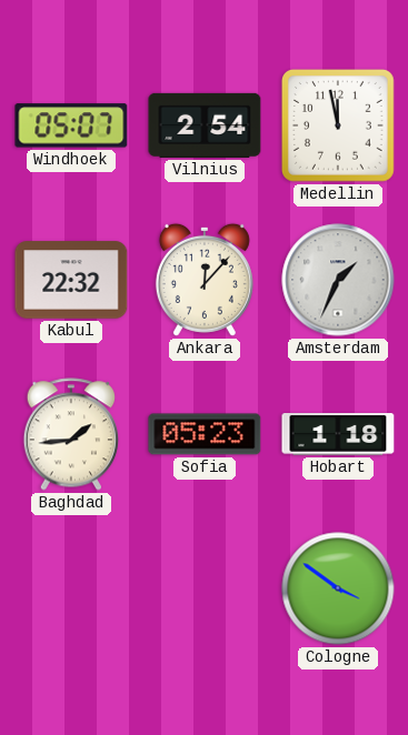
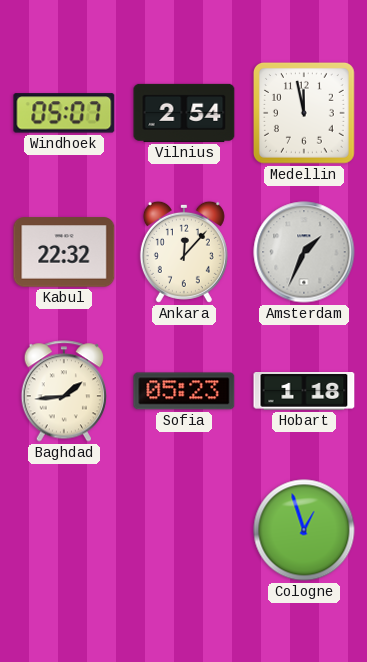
Cologne: 3:51 -> 12:57 (304, 530)
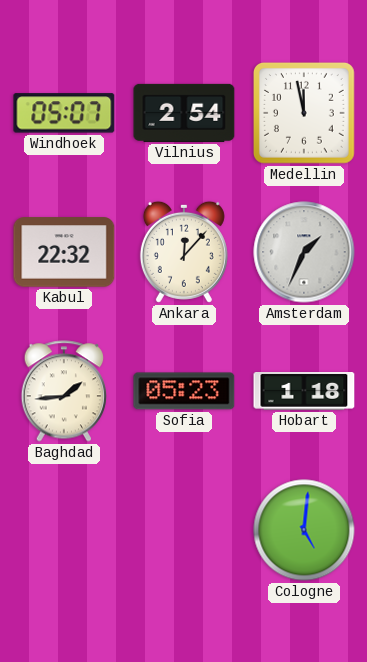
Cologne: 12:57 -> 5:01 (304, 530)
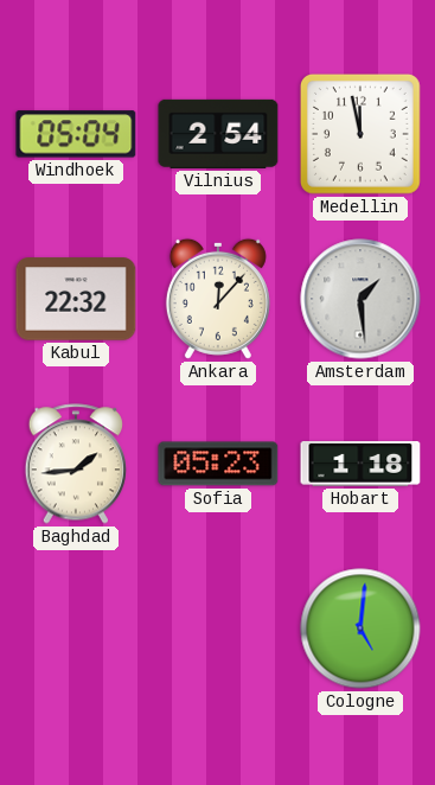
Windhoek: 05:07 -> 05:04 (76, 134)
Amsterdam: 1:34 -> 1:29 (360, 299)
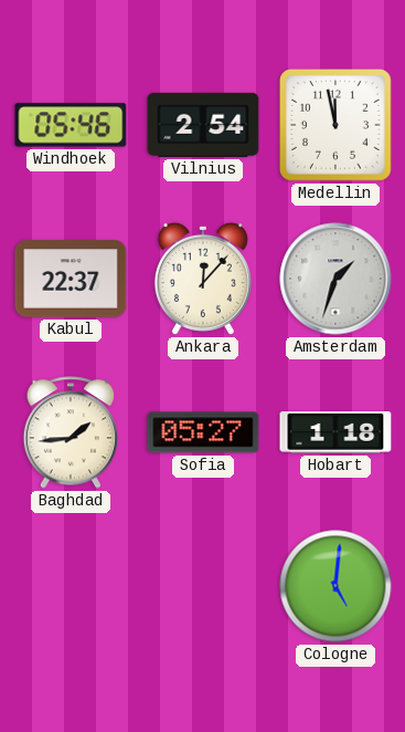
Windhoek: 05:04 -> 05:46 (71, 125)
Kabul: 22:32 -> 22:37 (71, 279)
Amsterdam: 1:29 -> 1:33 (335, 279)
Sofia: 05:23 -> 05:27 (203, 432)
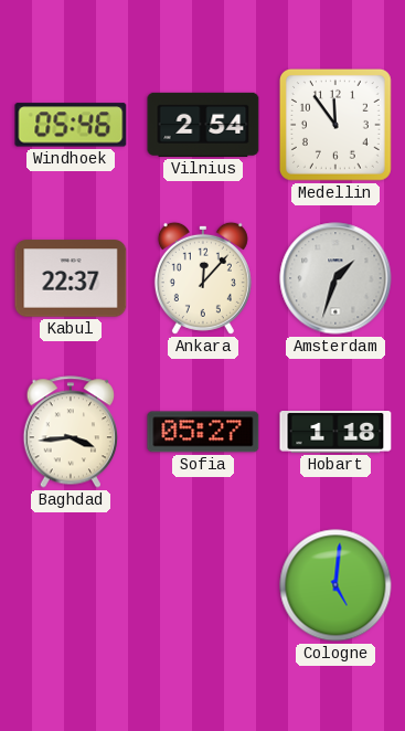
Medellin: 11:58 -> 11:54 (335, 125)
Baghdad: 1:44 -> 3:44 (70, 432)
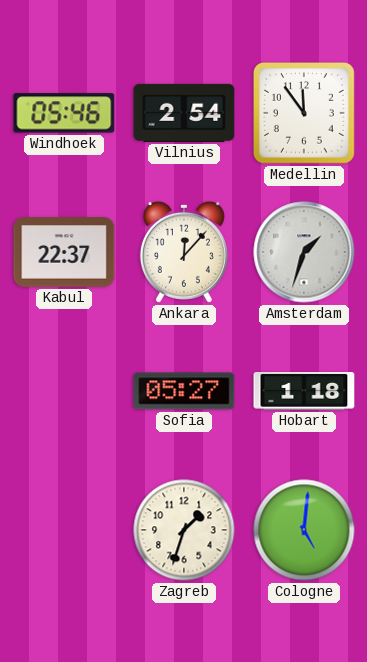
Baghdad: 3:44 -> none (70, 432)
Zagreb: none -> 1:33 (184, 530)
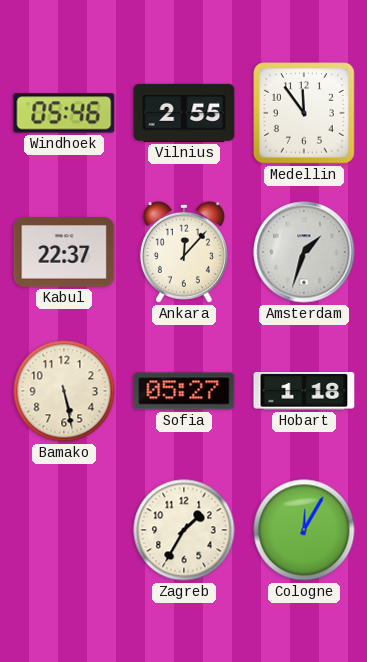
Vilnius: 2:54 -> 2:55 (184, 113)
Bamako: none -> 5:28 (64, 391)
Zagreb: 1:33 -> 1:35 (184, 530)
Cologne: 5:01 -> 12:05 (304, 530)
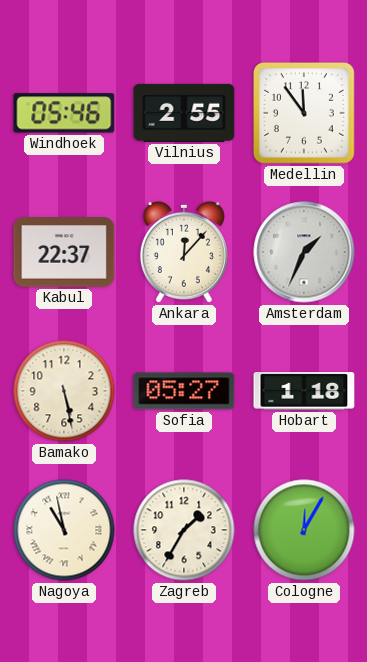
Amsterdam: 1:33 -> 1:34 (304, 252)
Nagoya: none -> 10:58 (64, 530)
